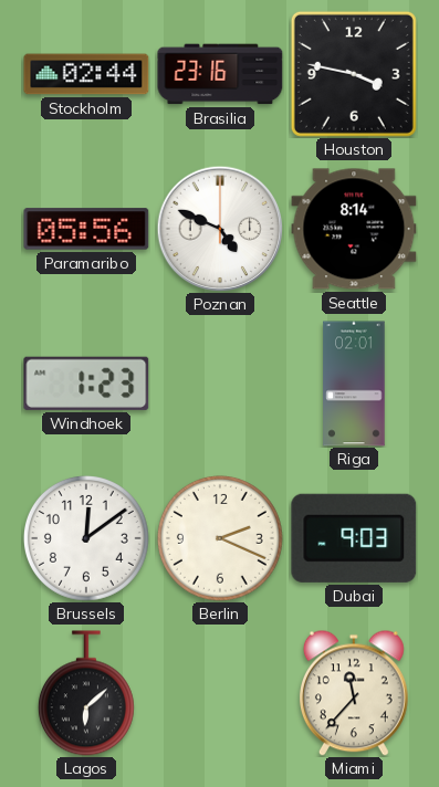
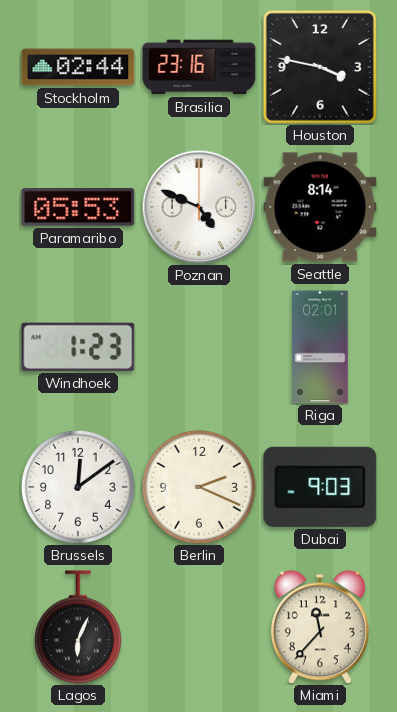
Paramaribo: 05:56 -> 05:53 (78, 207)
Lagos: 6:08 -> 6:04 (78, 627)
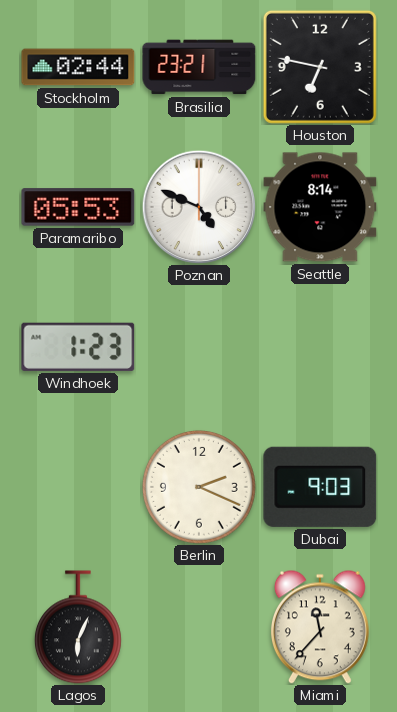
Brasilia: 23:16 -> 23:21 (199, 67)
Houston: 3:47 -> 6:47 (320, 67)
Riga: 02:01 -> none (320, 347)
Brussels: 12:09 -> none (78, 487)
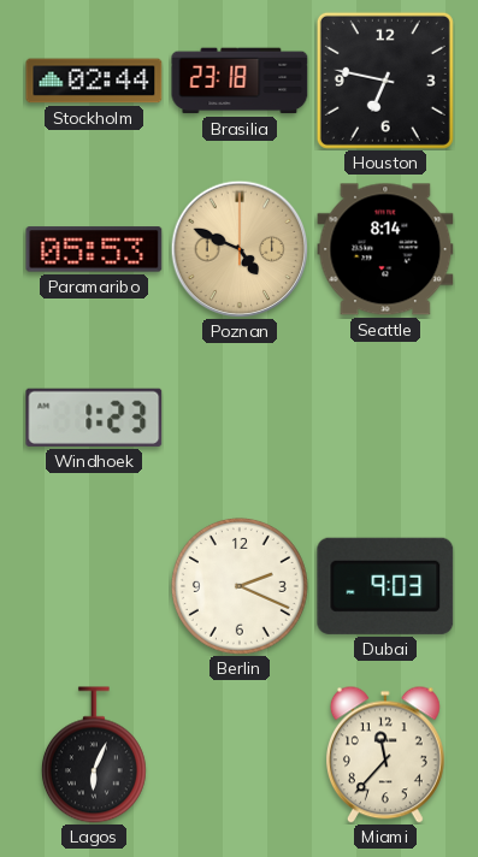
Brasilia: 23:21 -> 23:18 (240, 81)
Poznan dial: white -> champagne (240, 249)
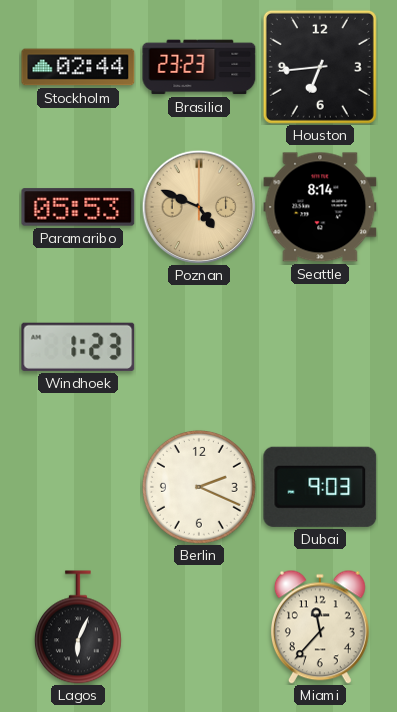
Brasilia: 23:18 -> 23:23 (199, 67)
Houston: 6:47 -> 6:44 (320, 67)
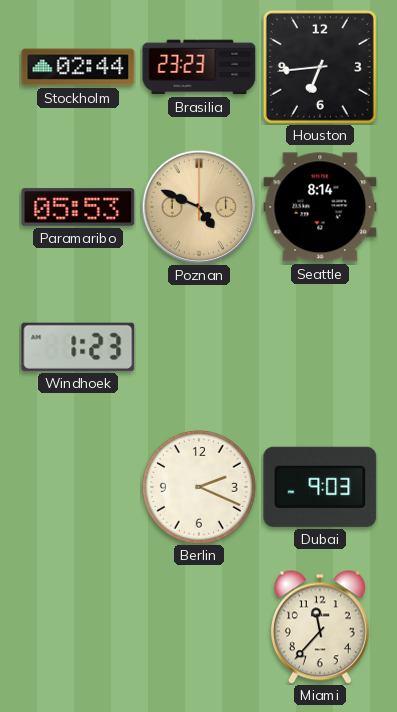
Lagos: 6:04 -> none (78, 627)
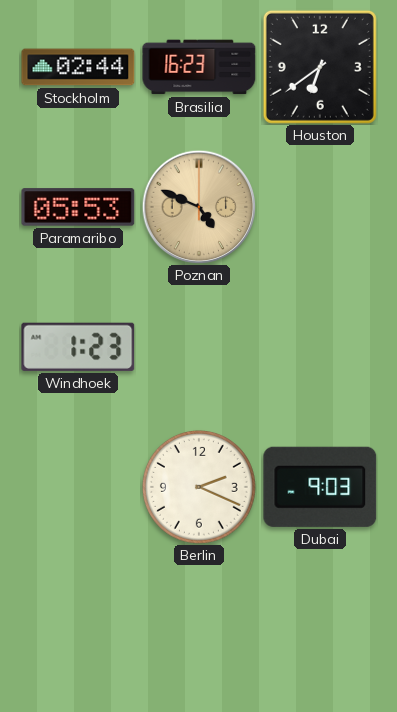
Brasilia: 23:23 -> 16:23 (199, 67)
Houston: 6:44 -> 6:39 (320, 67)
Seattle: 8:14 -> none (320, 207)
Miami: 11:37 -> none (320, 627)
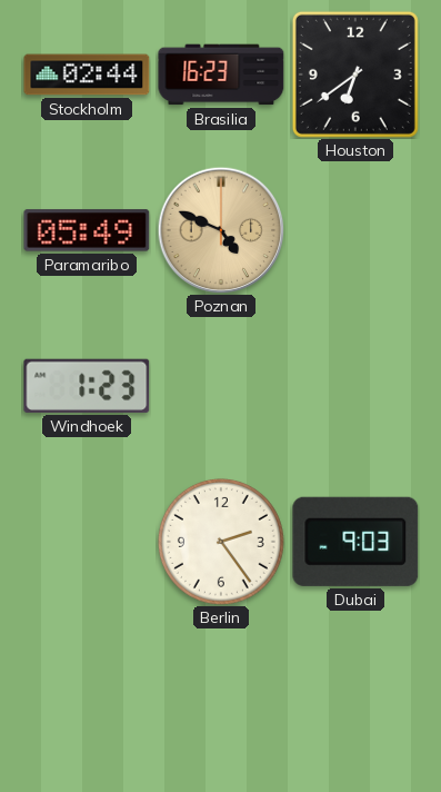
Paramaribo: 05:53 -> 05:49 (87, 230)
Berlin: 2:19 -> 2:24 (221, 542)
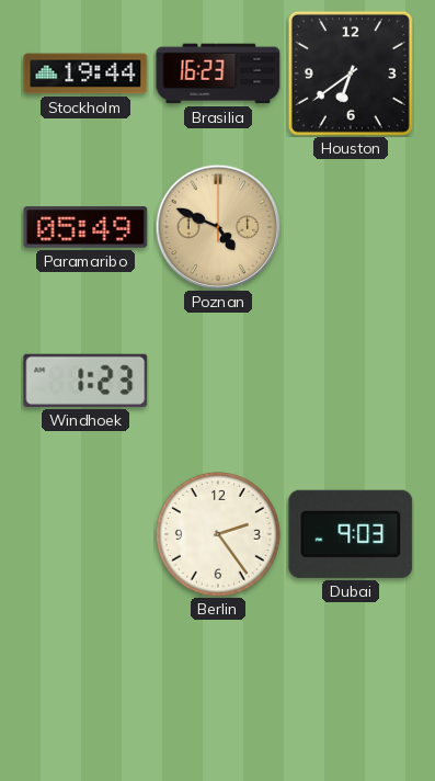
Stockholm: 02:44 -> 19:44 (85, 73)
